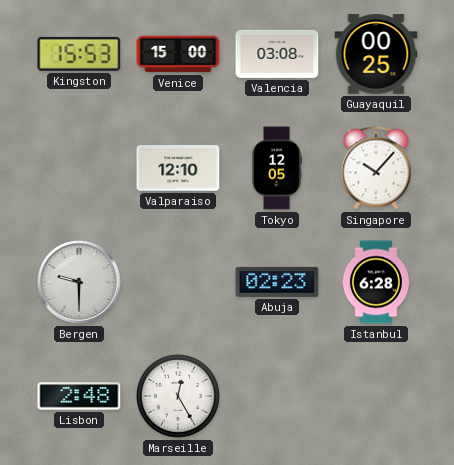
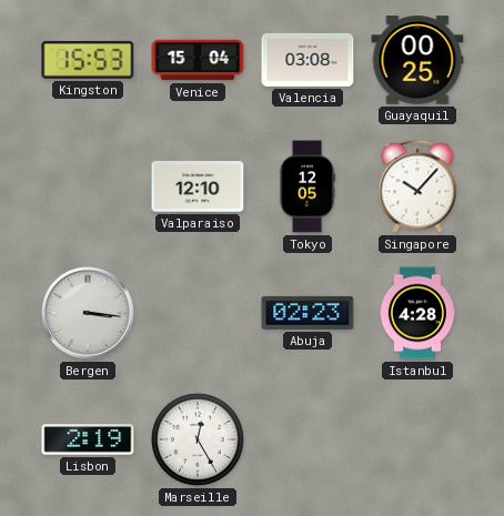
Venice: 15:00 -> 15:04 (198, 60)
Bergen: 9:30 -> 3:16 (88, 313)
Istanbul: 6:28 -> 4:28 (416, 313)
Lisbon: 2:48 -> 2:19 (88, 439)
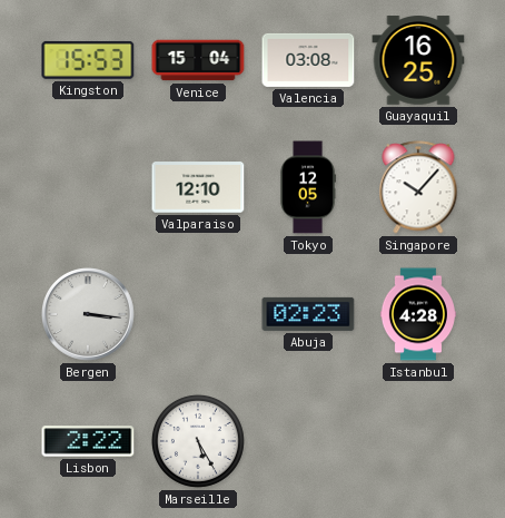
Guayaquil: 00:25 -> 16:25 (418, 60)
Lisbon: 2:19 -> 2:22 (88, 441)
Marseille: 12:25 -> 5:25 (198, 441)
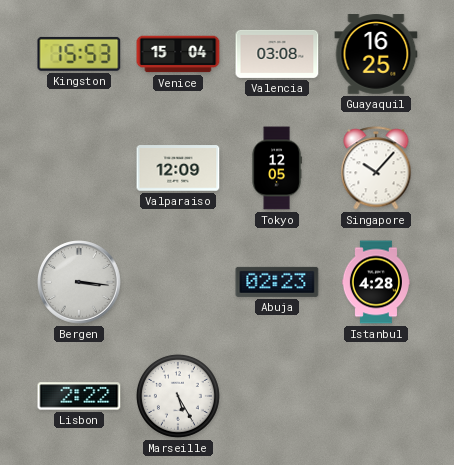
Valparaiso: 12:10 -> 12:09 (178, 168)
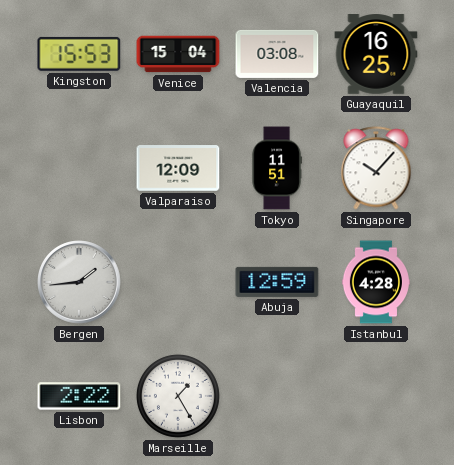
Tokyo: 12:05 -> 11:51 (277, 168)
Bergen: 3:16 -> 1:44 (79, 282)
Abuja: 02:23 -> 12:59 (277, 282)
Marseille: 5:25 -> 1:25 (178, 396)
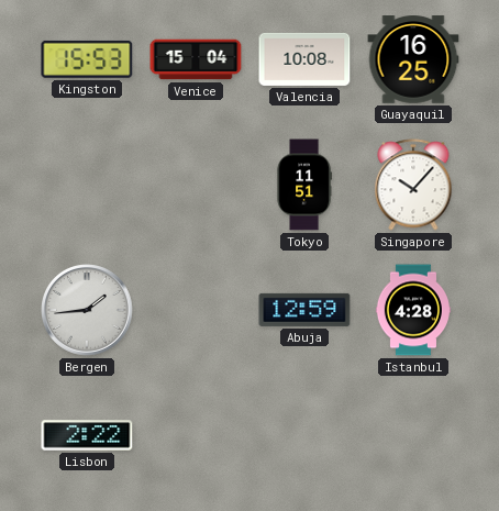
Valencia: 03:08 -> 10:08 (304, 59)
Valparaiso: 12:09 -> none (178, 168)
Marseille: 1:25 -> none (178, 396)
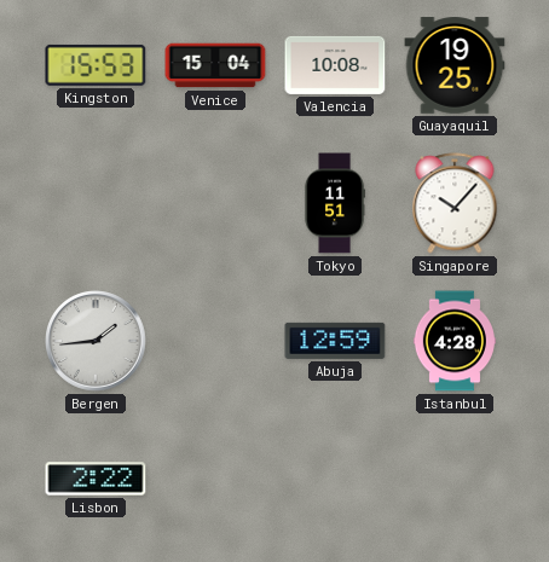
Guayaquil: 16:25 -> 19:25 (455, 65)
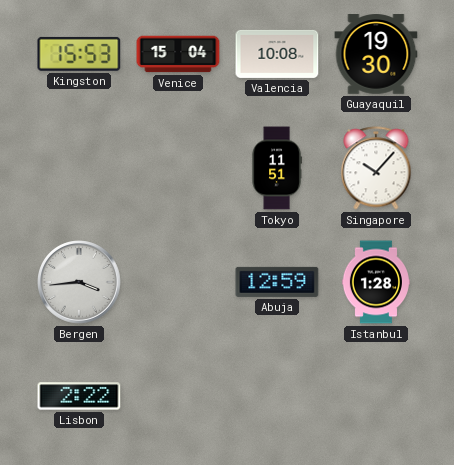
Guayaquil: 19:25 -> 19:30 (376, 54)
Bergen: 1:44 -> 3:44 (79, 282)
Istanbul: 4:28 -> 1:28 (375, 282)
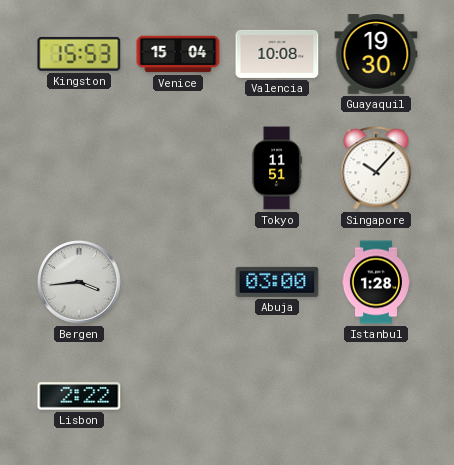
Abuja: 12:59 -> 03:00 (277, 282)
